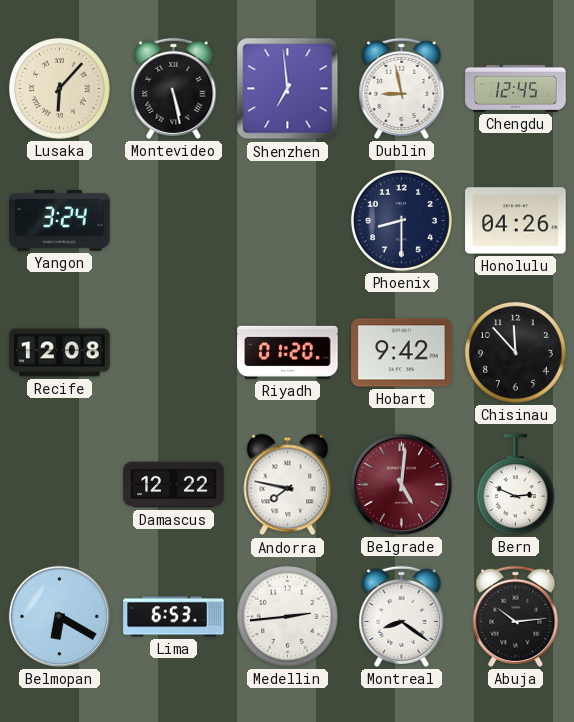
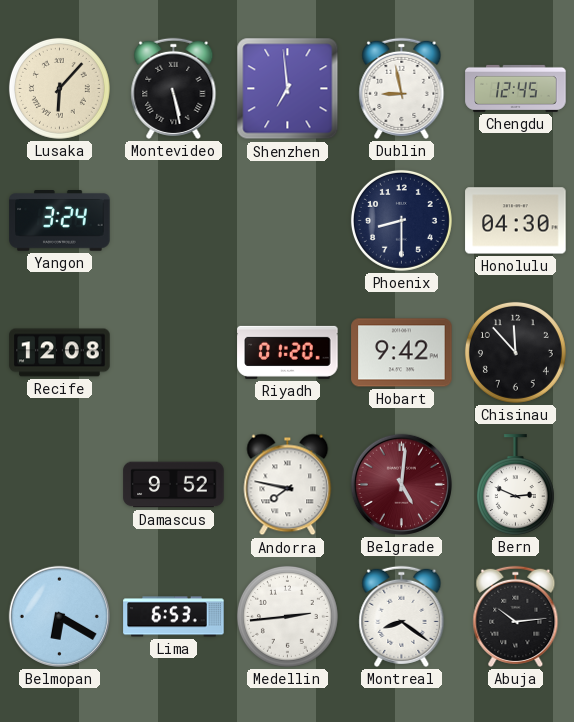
Honolulu: 04:26 -> 04:30 (516, 221)
Damascus: 12:22 -> 9:52 (174, 485)
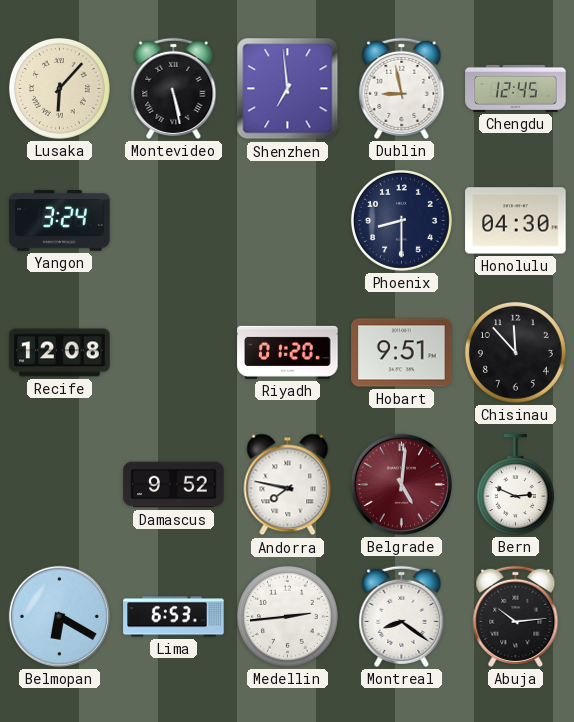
Hobart: 9:42 -> 9:51 (402, 353)
